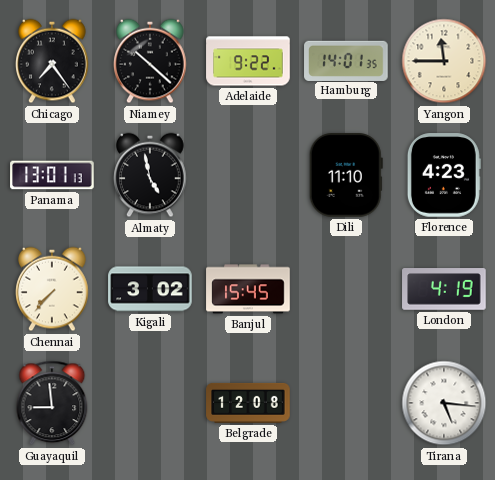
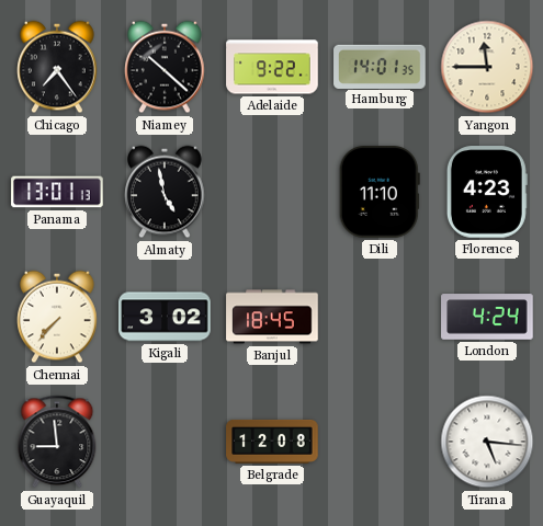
Banjul: 15:45 -> 18:45 (272, 317)
London: 4:19 -> 4:24 (487, 317)
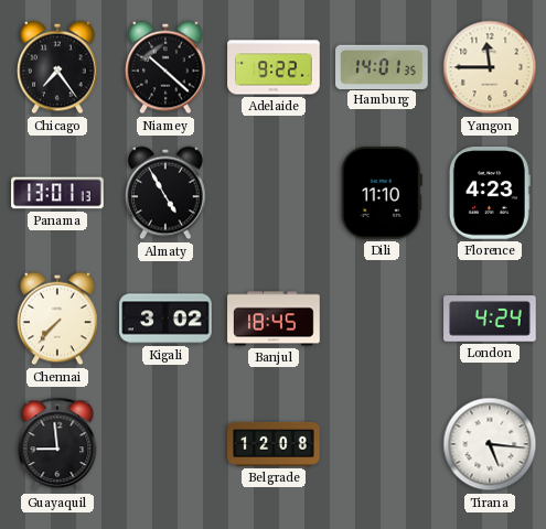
Almaty: 4:58 -> 4:55 (165, 193)
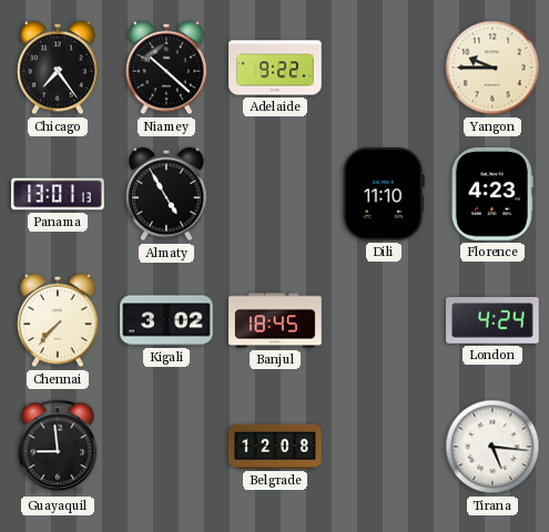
Hamburg: 14:01 -> none (382, 66)
Yangon: 11:45 -> 9:45 (492, 68)
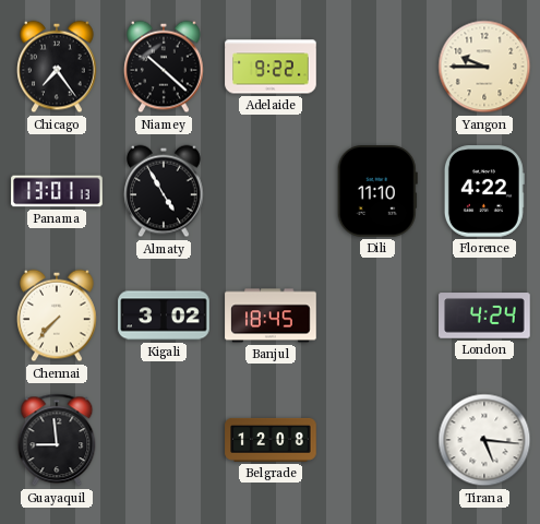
Florence: 4:23 -> 4:22 (484, 191)
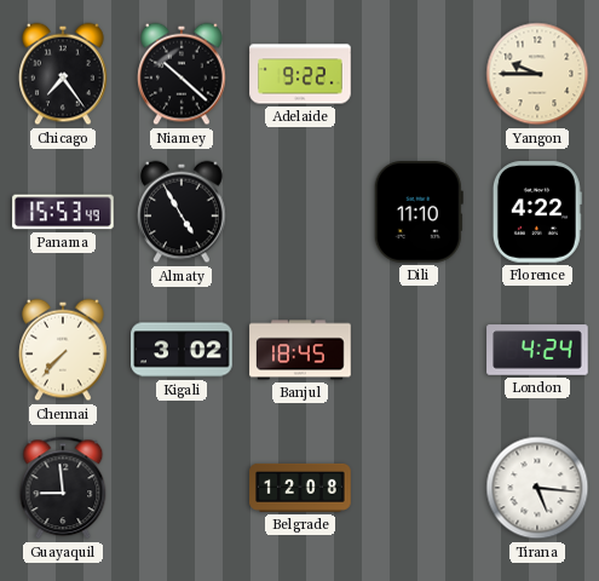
Panama: 13:01 -> 15:53 (63, 212)
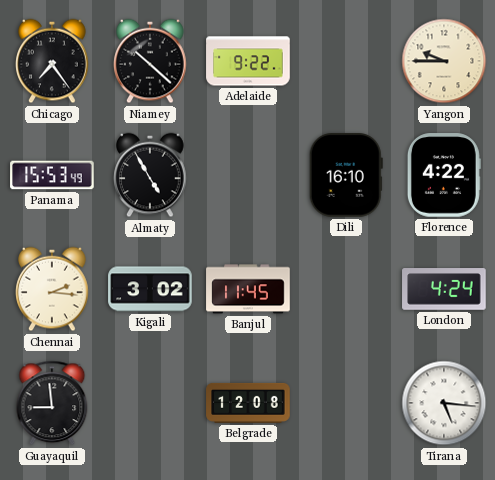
Dili: 11:10 -> 16:10 (346, 175)
Chennai: 7:37 -> 2:16 (52, 289)
Banjul: 18:45 -> 11:45 (248, 289)
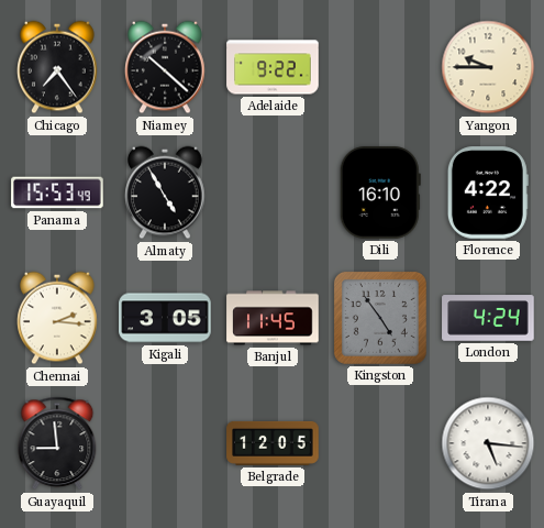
Kigali: 3:02 -> 3:05 (165, 318)
Kingston: none -> 4:54 (380, 318)
Belgrade: 12:08 -> 12:05 (273, 443)
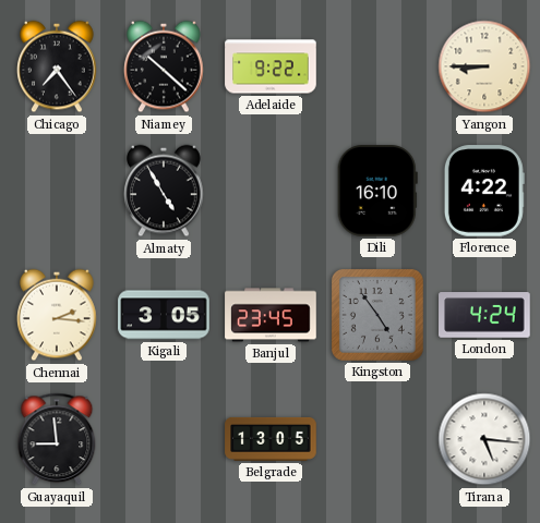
Yangon: 9:45 -> 8:45 (484, 66)
Panama: 15:53 -> none (57, 193)
Banjul: 11:45 -> 23:45 (271, 315)
Belgrade: 12:05 -> 13:05 (271, 439)
